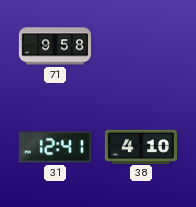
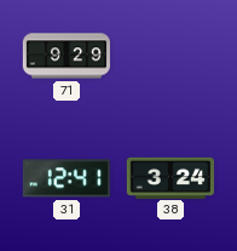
71: 9:58 -> 9:29 (65, 56)
38: 4:10 -> 3:24 (169, 177)
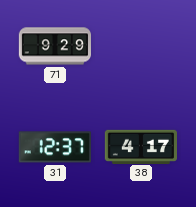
31: 12:41 -> 12:37 (55, 147)
38: 3:24 -> 4:17 (140, 146)
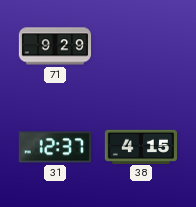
38: 4:17 -> 4:15 (140, 146)
